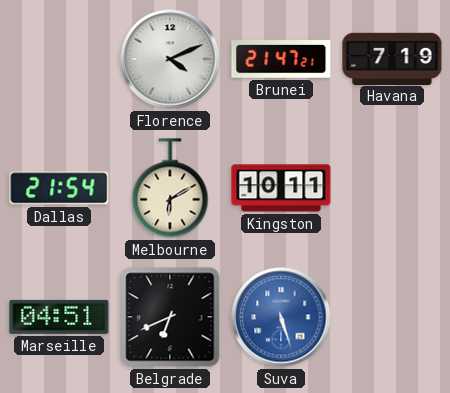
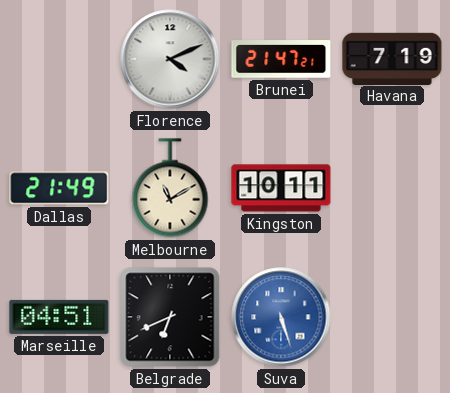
Dallas: 21:54 -> 21:49 (59, 188)
Melbourne: 6:10 -> 11:10 (170, 188)
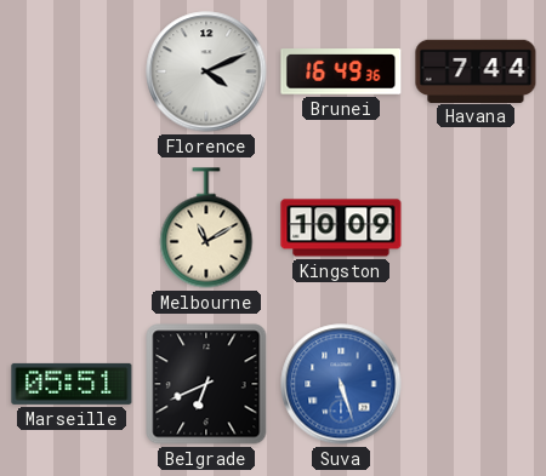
Brunei: 21:47 -> 16:49 (341, 71)
Havana: 7:19 -> 7:44 (476, 70)
Dallas: 21:49 -> none (59, 188)
Kingston: 10:11 -> 10:09 (341, 228)
Marseille: 04:51 -> 05:51 (72, 384)
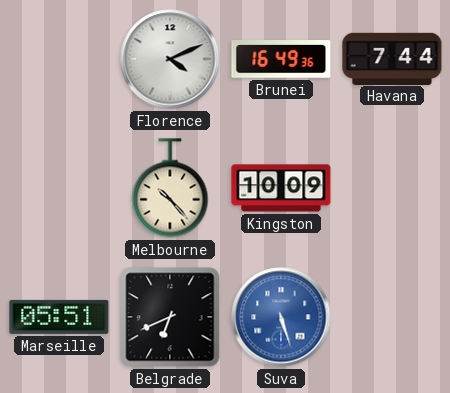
Melbourne: 11:10 -> 10:23 (170, 188)
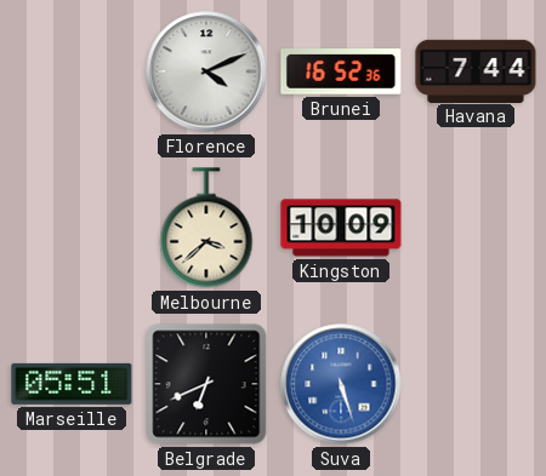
Brunei: 16:49 -> 16:52 (341, 71)
Melbourne: 10:23 -> 3:38 (206, 228)
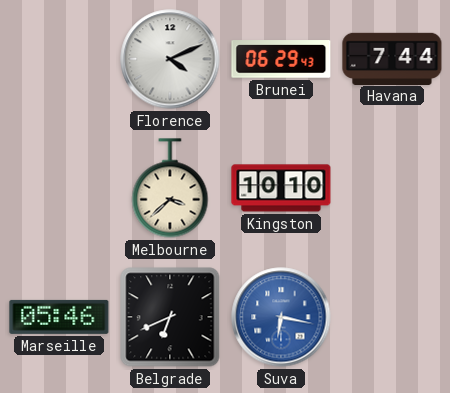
Brunei: 16:52 -> 06:29 (281, 59)
Kingston: 10:09 -> 10:10 (281, 188)
Marseille: 05:51 -> 05:46 (59, 317)
Suva: 5:27 -> 6:17 (281, 317)
